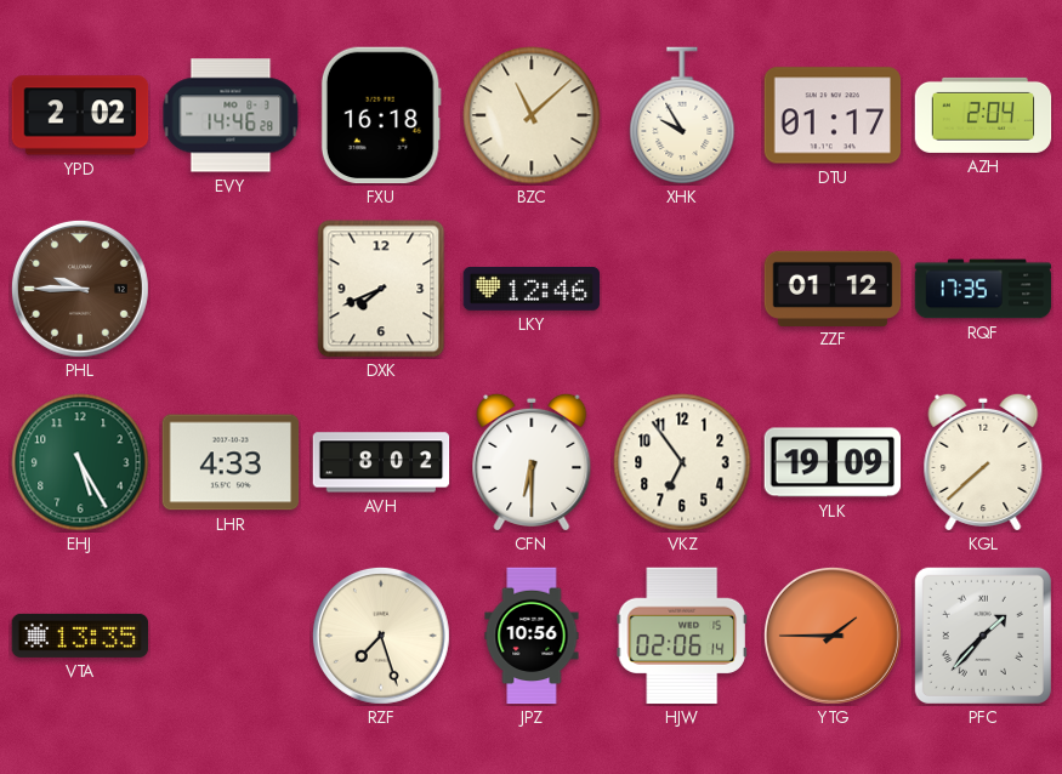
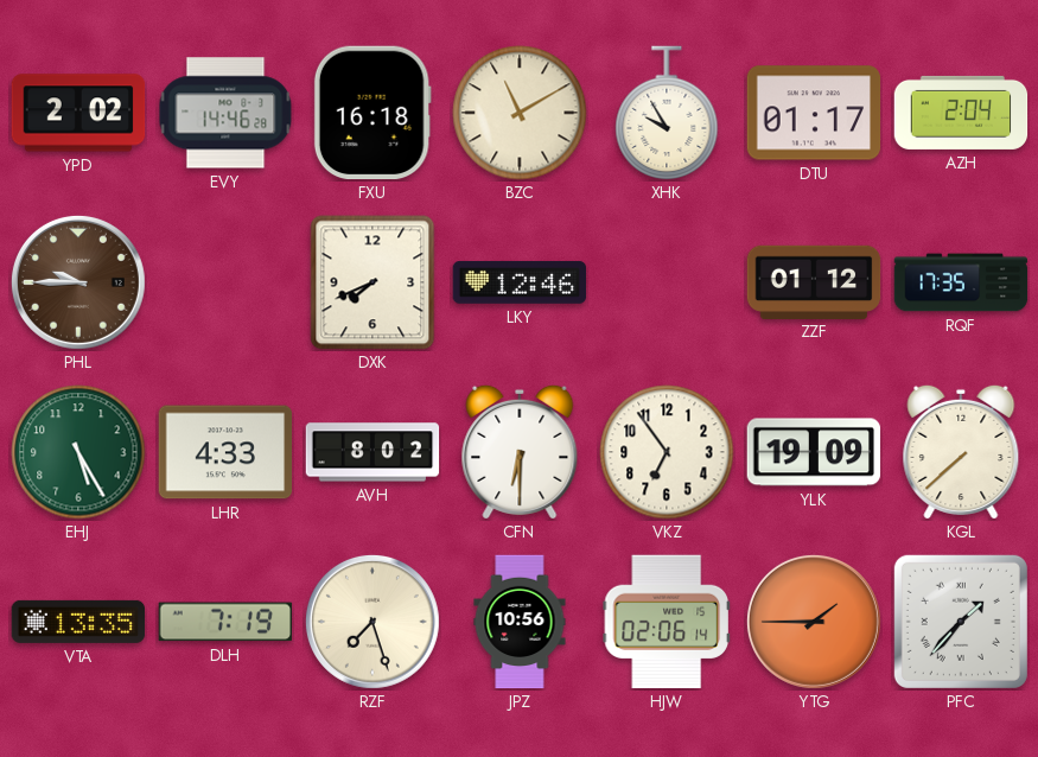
BZC: 11:08 -> 11:10 (520, 113)
DLH: none -> 7:19 (225, 622)
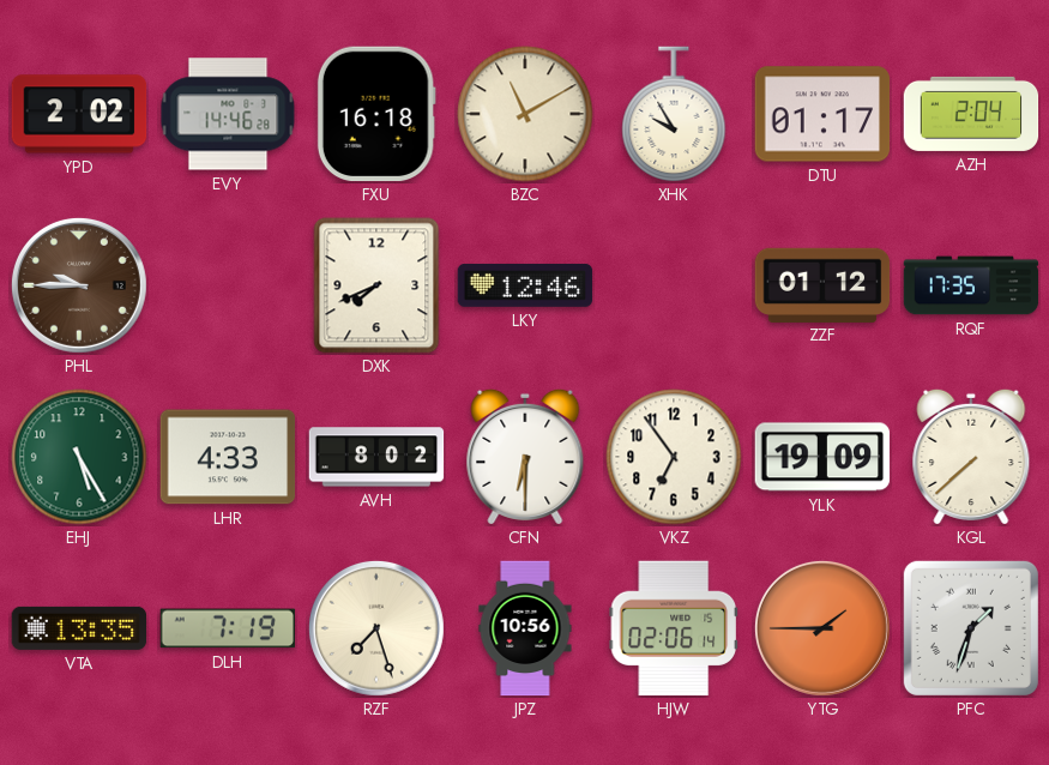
PFC: 1:37 -> 1:33 (971, 628)
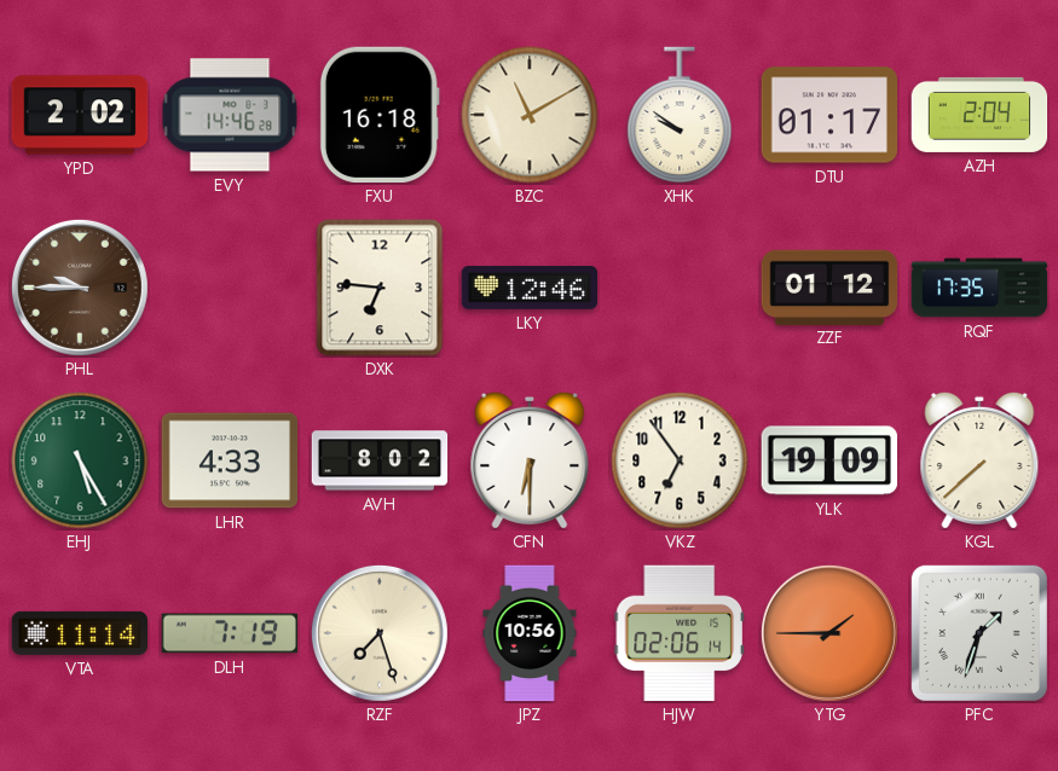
XHK: 9:55 -> 9:51 (680, 115)
DXK: 7:41 -> 6:46 (380, 288)
VTA: 13:35 -> 11:14 (80, 633)
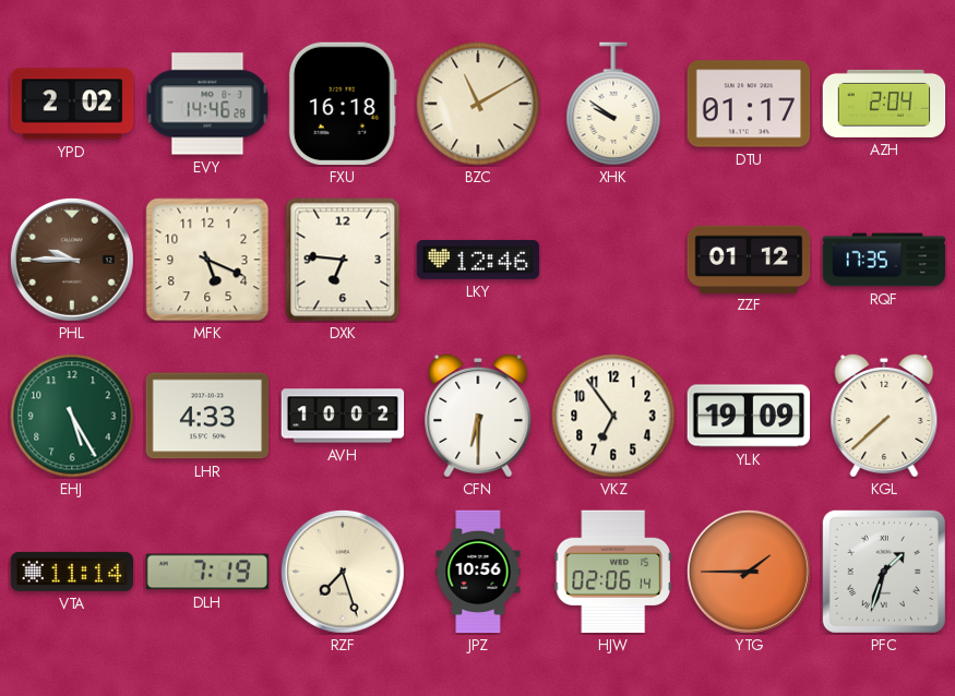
MFK: none -> 5:19 (207, 260)
AVH: 8:02 -> 10:02 (343, 416)
